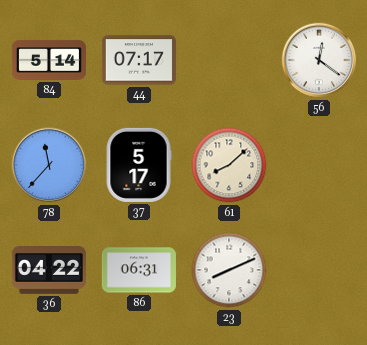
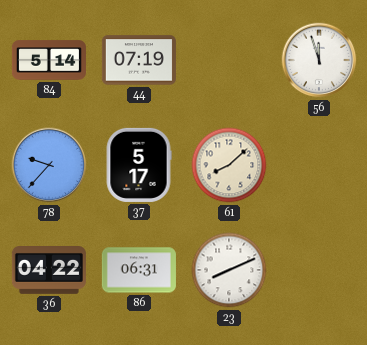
44: 07:17 -> 07:19 (139, 60)
56: 12:21 -> 11:57 (319, 60)
78: 11:37 -> 9:37 (49, 165)
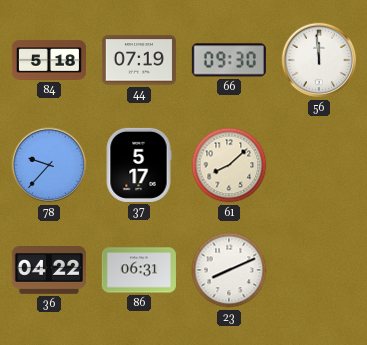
84: 5:14 -> 5:18 (49, 60)
66: none -> 09:30 (229, 60)
56: 11:57 -> 11:59 (319, 60)
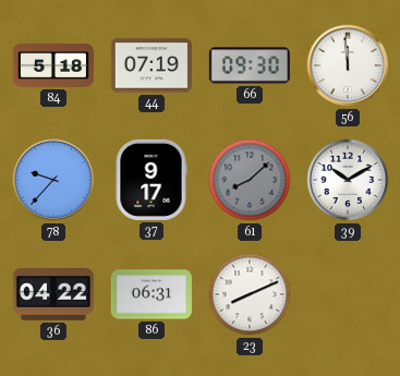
37: 5:17 -> 9:17 (151, 180)
61 dial: cream -> grey (250, 180)
39: none -> 10:10 (348, 180)
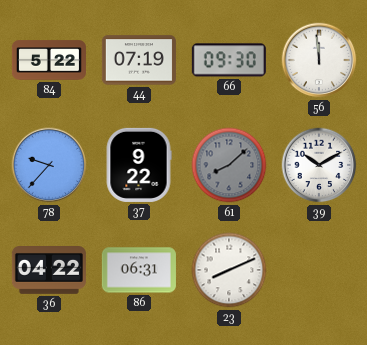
84: 5:18 -> 5:22 (49, 60)
37: 9:17 -> 9:22 (139, 165)
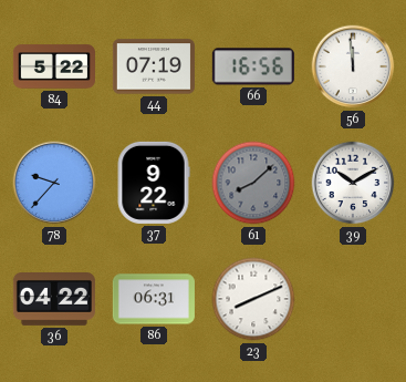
66: 09:30 -> 16:56 (253, 66)
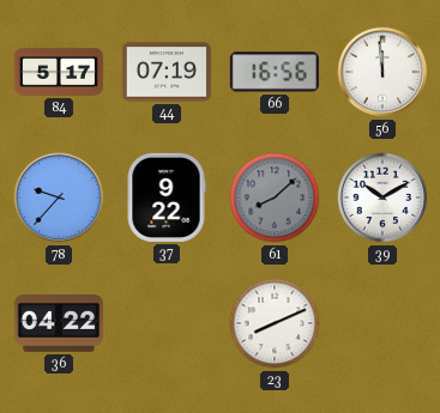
84: 5:22 -> 5:17 (59, 72)
86: 06:31 -> none (154, 299)
